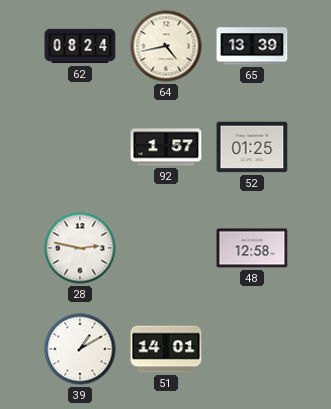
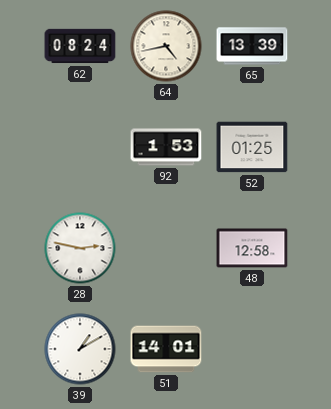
92: 1:57 -> 1:53 (166, 147)
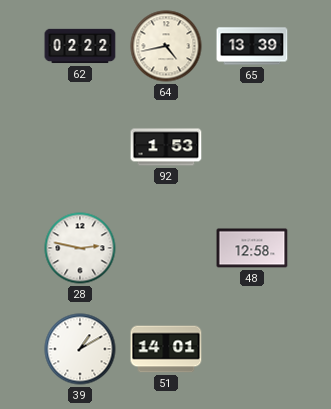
62: 08:24 -> 02:22 (80, 46)
52: 01:25 -> none (252, 147)
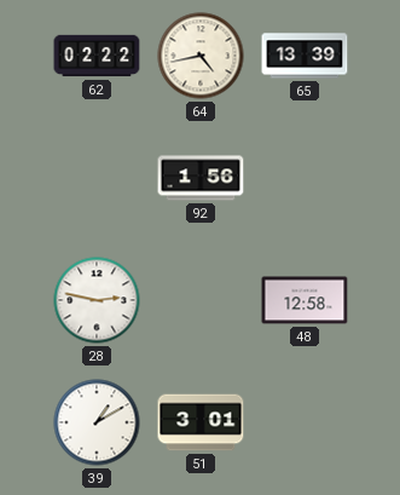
92: 1:53 -> 1:56 (201, 178)
51: 14:01 -> 3:01 (201, 422)
